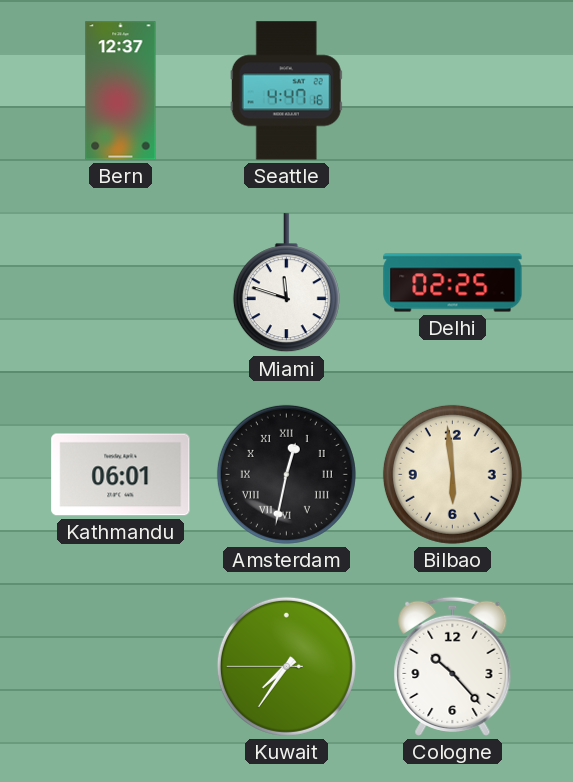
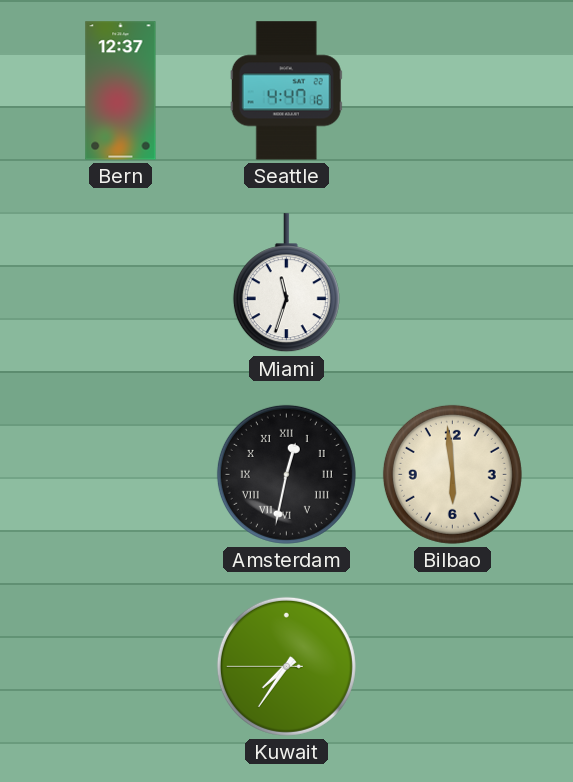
Miami: 11:48 -> 11:33 (286, 283)
Delhi: 02:25 -> none (453, 283)
Kathmandu: 06:01 -> none (121, 475)
Cologne: 10:23 -> none (453, 666)
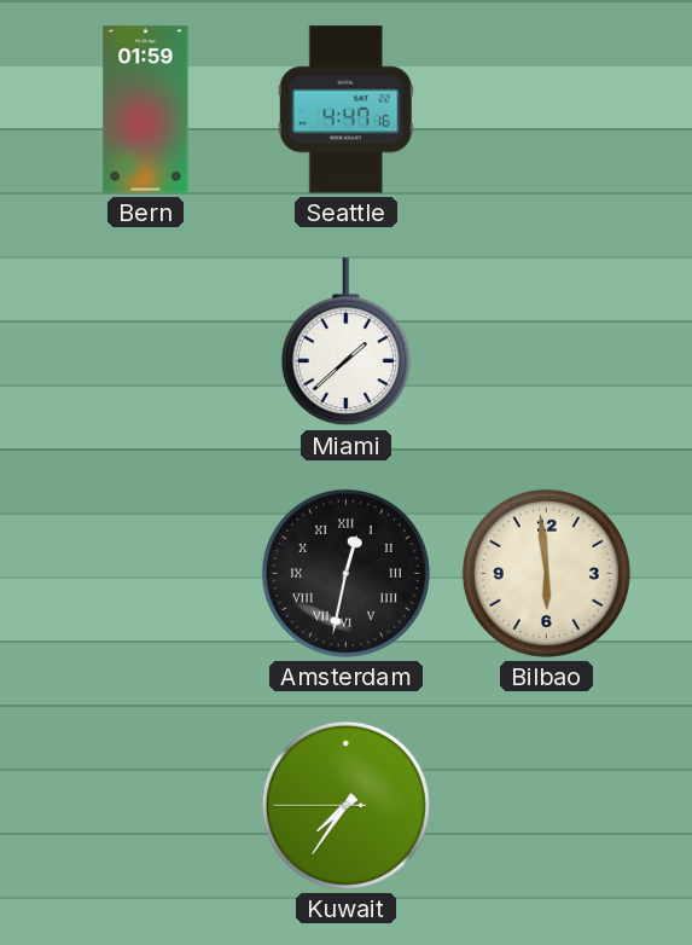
Bern: 12:37 -> 01:59 (146, 110)
Miami: 11:33 -> 1:38 (345, 342)
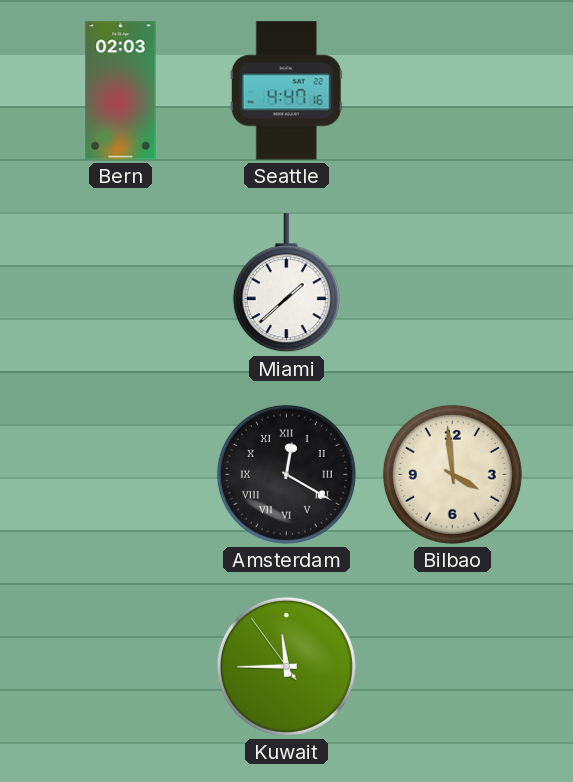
Bern: 01:59 -> 02:03 (121, 91)
Amsterdam: 12:32 -> 12:20 (286, 474)
Bilbao: 5:59 -> 3:59 (452, 474)
Kuwait: 7:35 -> 11:44 (286, 666)
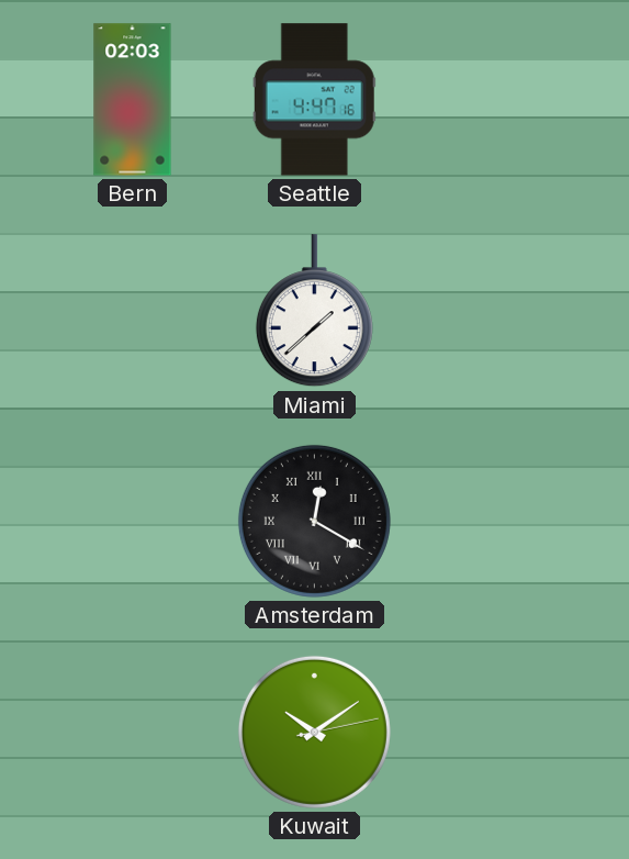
Bilbao: 3:59 -> none (452, 474)
Kuwait: 11:44 -> 10:09 (314, 732)
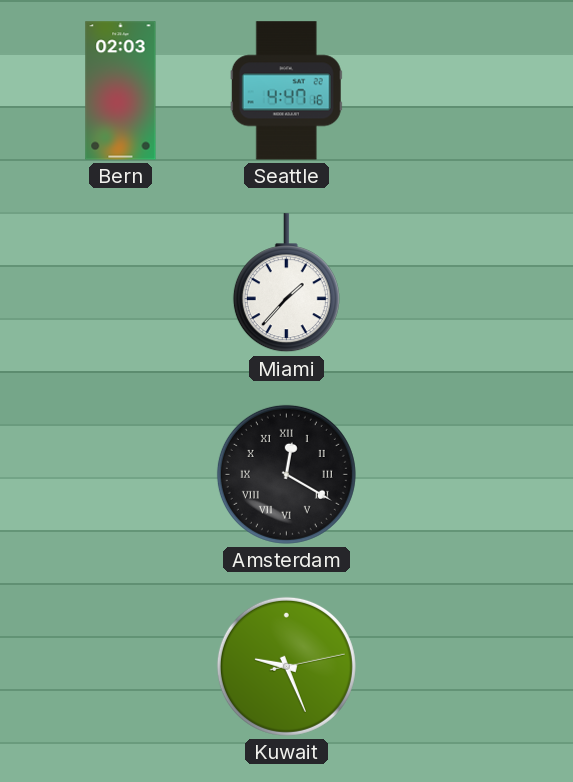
Miami: 1:38 -> 1:37 (286, 283)
Kuwait: 10:09 -> 9:26 (286, 666)
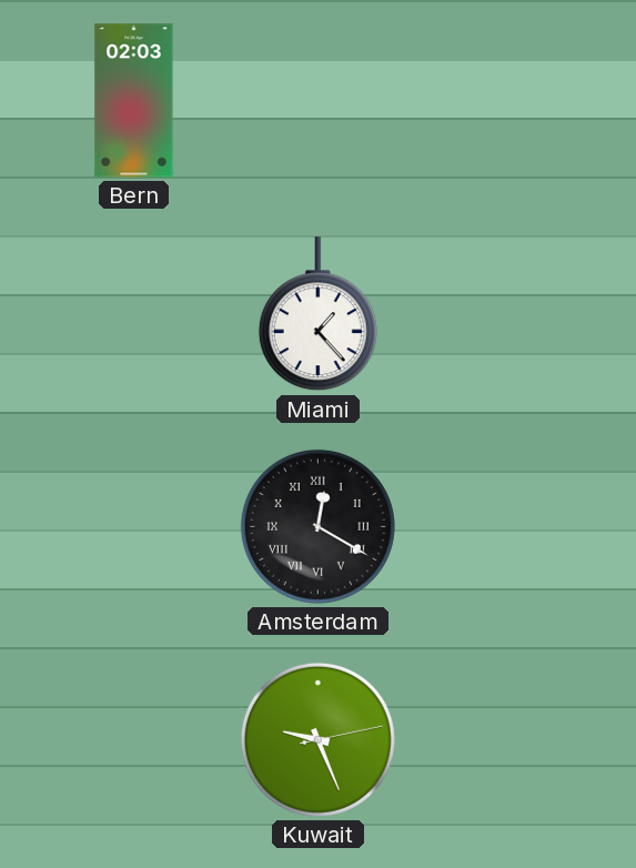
Seattle: 4:47 -> none (286, 91)
Miami: 1:37 -> 1:23 (317, 314)
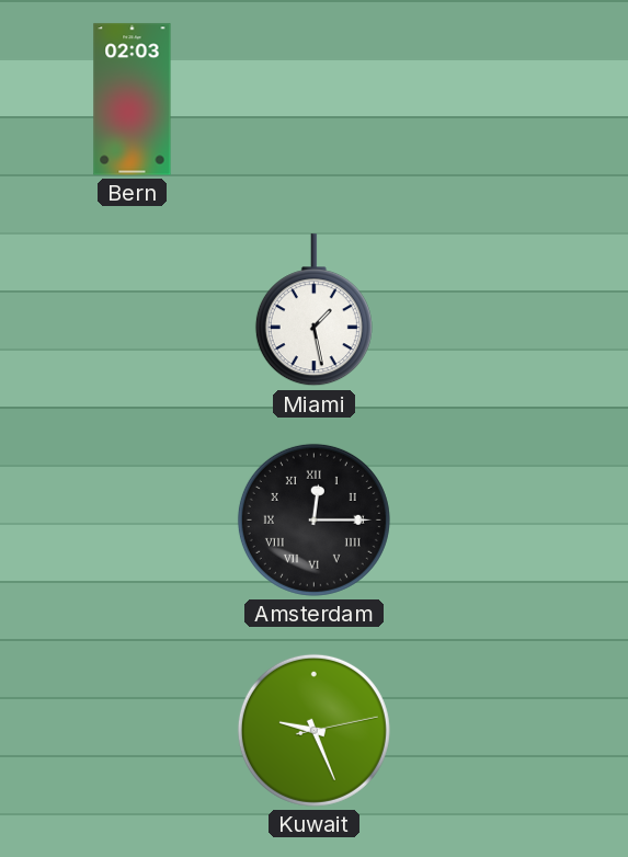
Miami: 1:23 -> 1:28 (313, 310)
Amsterdam: 12:20 -> 12:15 (313, 519)
